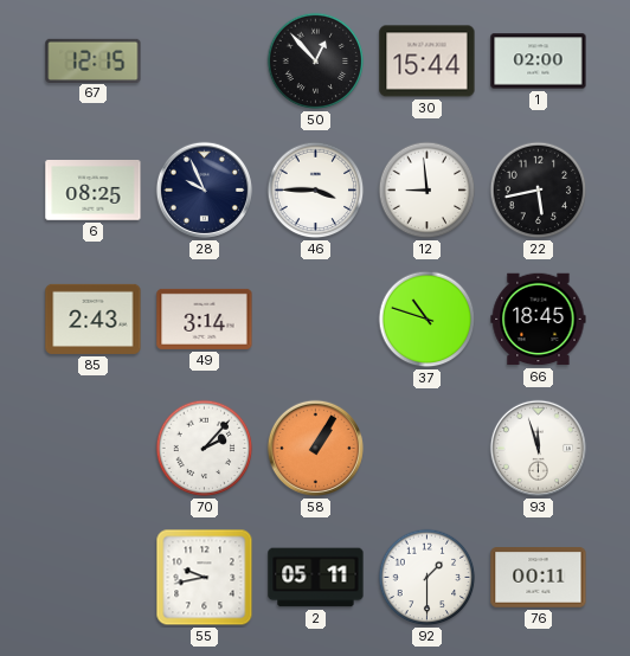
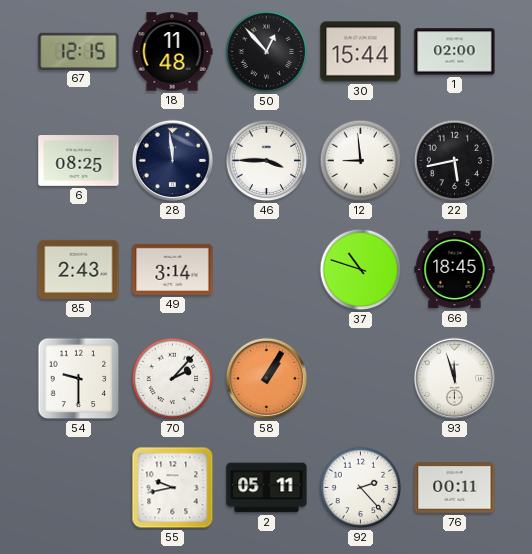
18: none -> 11:48 (172, 52)
28: 9:56 -> 11:59 (172, 160)
54: none -> 9:30 (79, 379)
92: 1:30 -> 2:23 (361, 488)
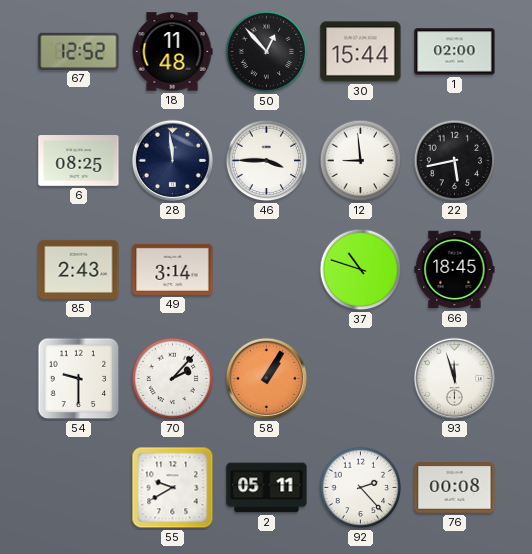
67: 12:15 -> 12:52 (79, 51)
55: 9:43 -> 9:40 (173, 488)
76: 00:11 -> 00:08 (455, 488)
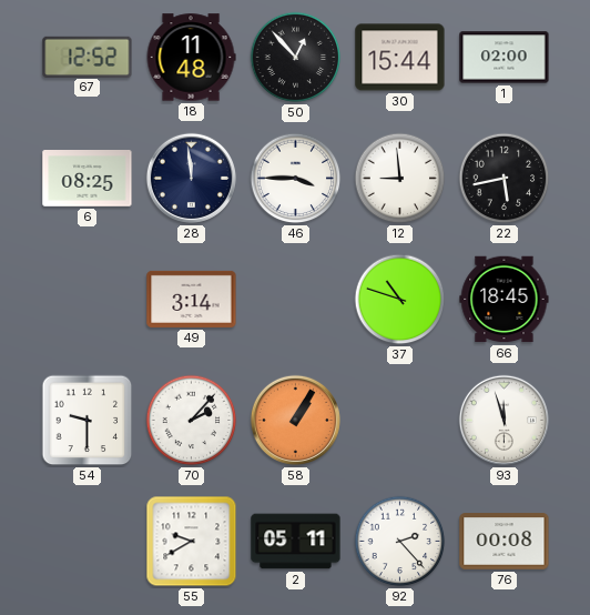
85: 2:43 -> none (79, 269)
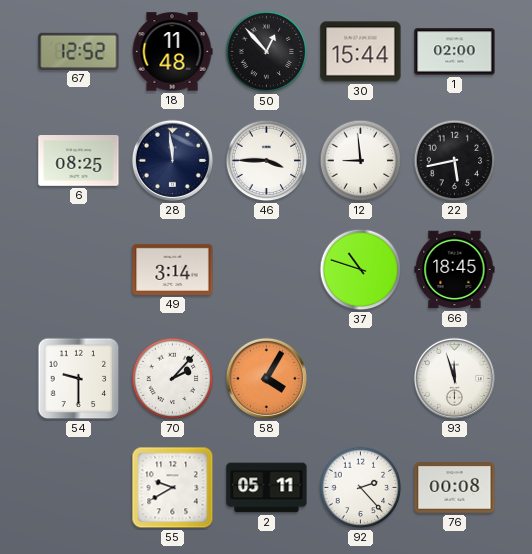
58: 1:05 -> 4:05 (266, 378)
